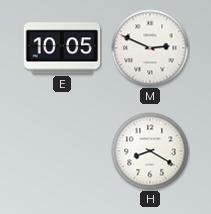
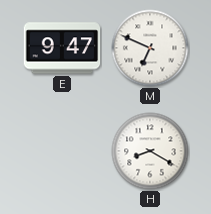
E: 10:05 -> 9:47 (62, 48)
M: 2:49 -> 6:49 (150, 48)
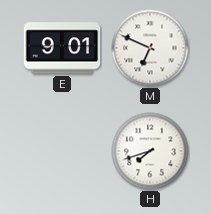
E: 9:47 -> 9:01 (62, 48)
H: 8:20 -> 7:42 (150, 151)
